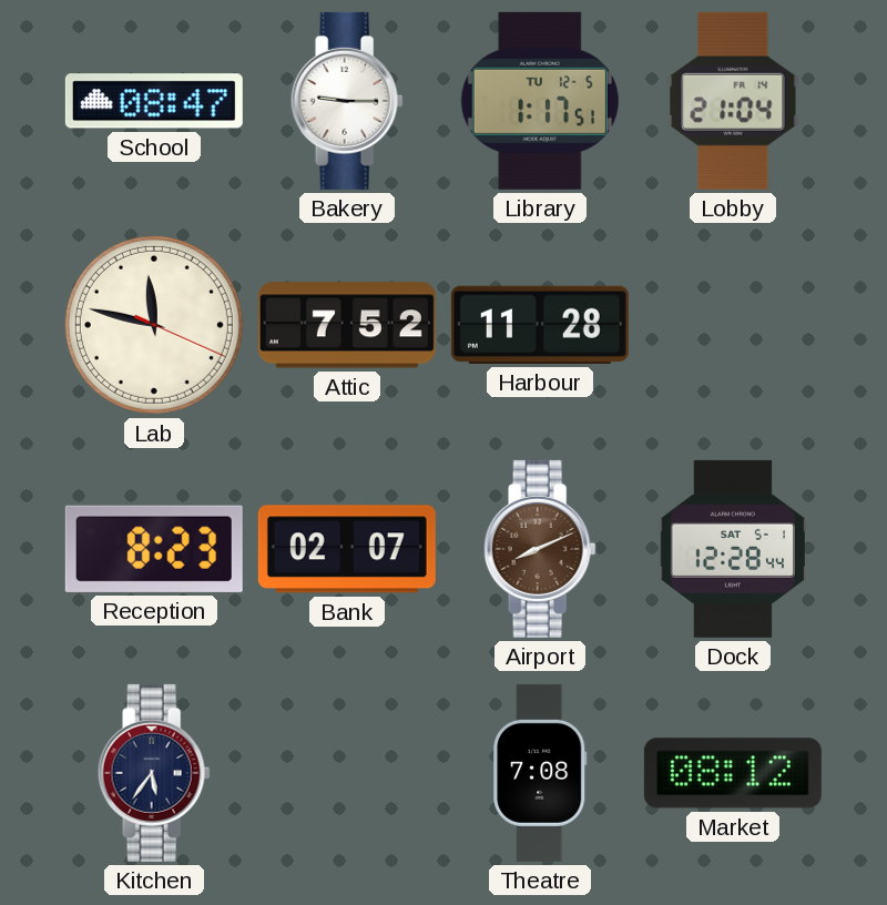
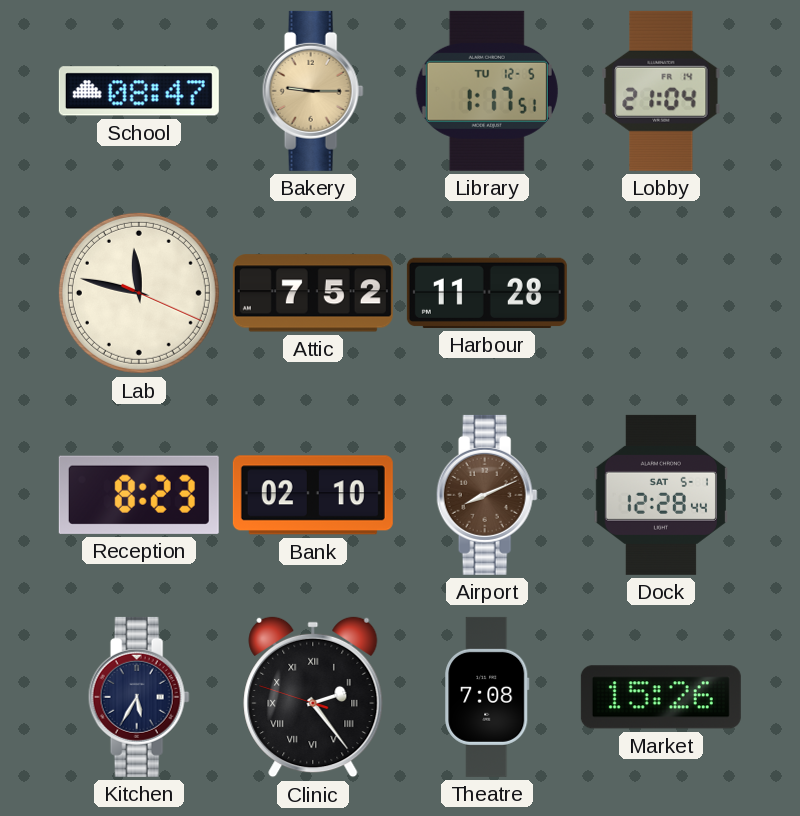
Bakery dial: white -> champagne (313, 91)
Bank: 02:07 -> 02:10 (313, 495)
Kitchen: 5:36 -> 5:35 (139, 697)
Clinic: none -> 2:23 (313, 697)
Market: 08:12 -> 15:26 (661, 697)
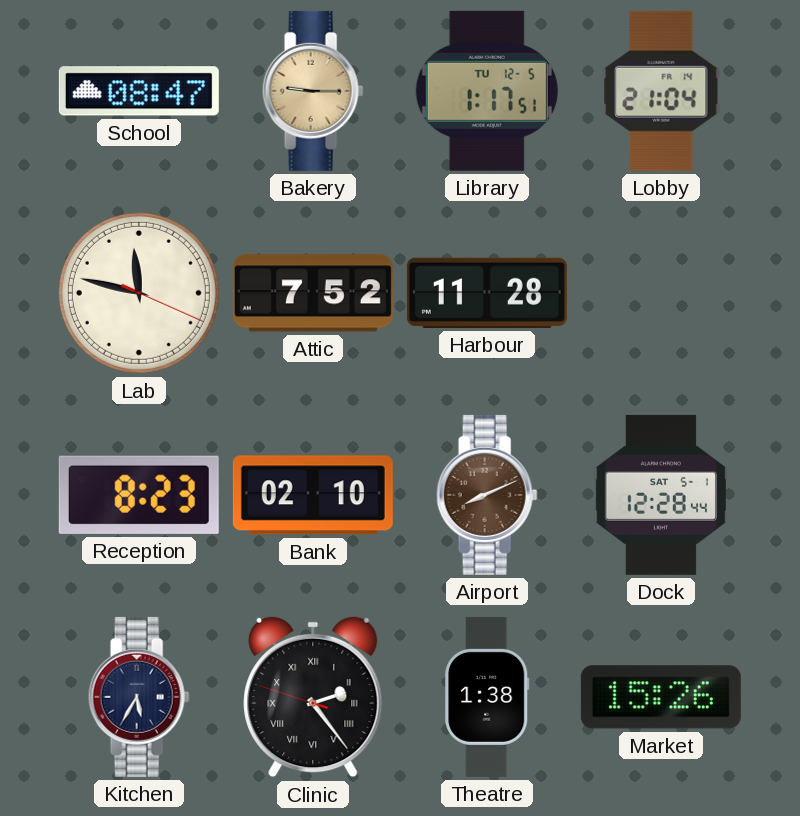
Theatre: 7:08 -> 1:38 (487, 697)
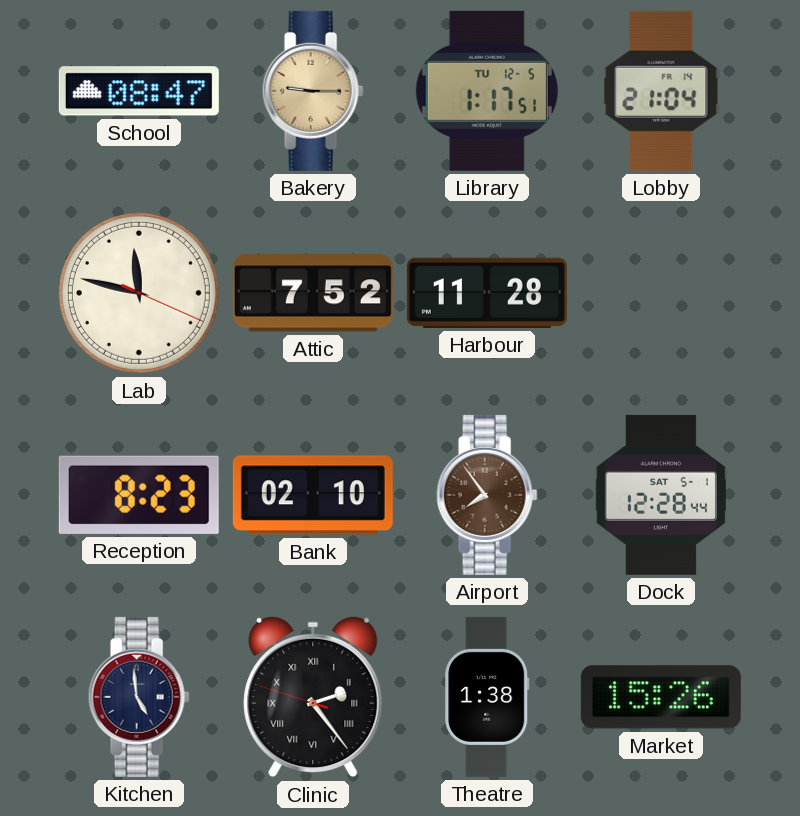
Airport: 8:11 -> 7:54 (487, 495)
Kitchen: 5:35 -> 4:59 (139, 697)
